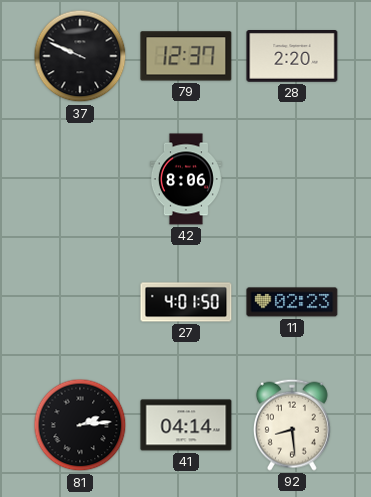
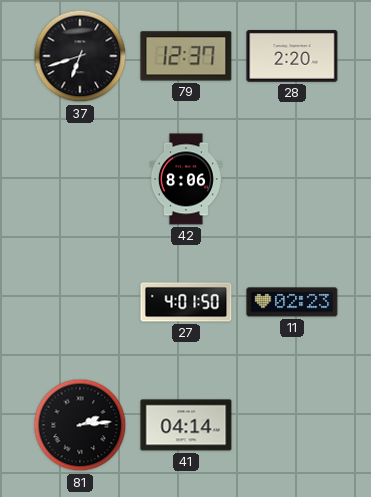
37: 9:49 -> 6:42 (80, 56)
92: 8:29 -> none (292, 425)
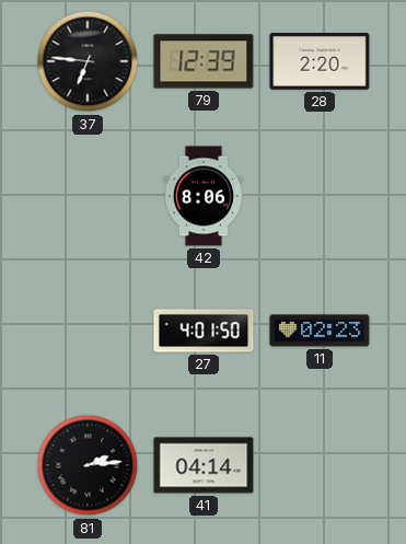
37: 6:42 -> 6:46 (88, 61)
79: 12:37 -> 12:39 (204, 61)
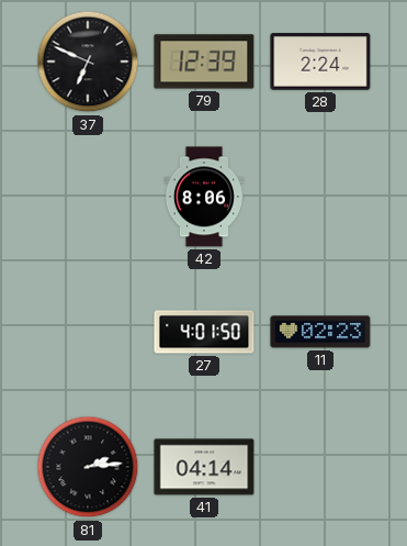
37: 6:46 -> 6:49 (88, 62)
28: 2:20 -> 2:24 (320, 63)
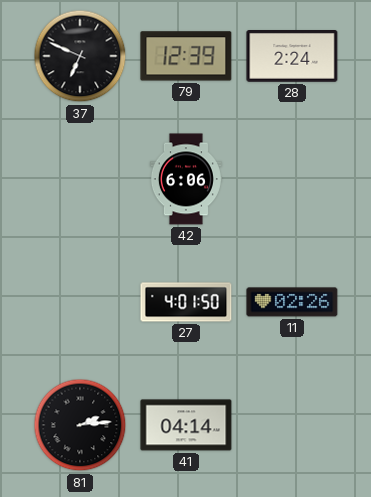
42: 8:06 -> 6:06 (186, 179)
11: 02:23 -> 02:26 (292, 302)
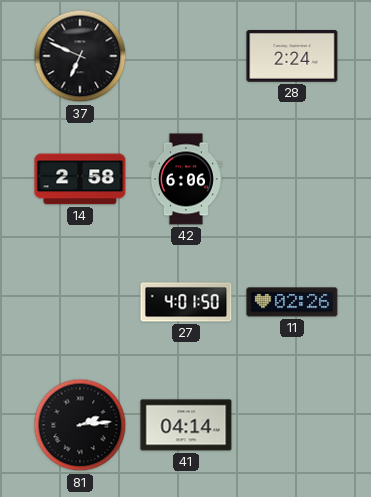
79: 12:39 -> none (186, 56)
14: none -> 2:58 (80, 179)
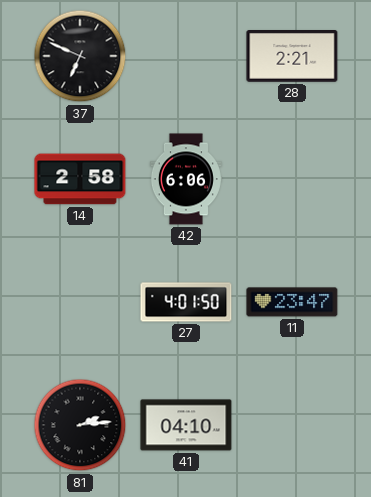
28: 2:24 -> 2:21 (292, 57)
11: 02:26 -> 23:47 (292, 302)
41: 04:14 -> 04:10 (186, 425)
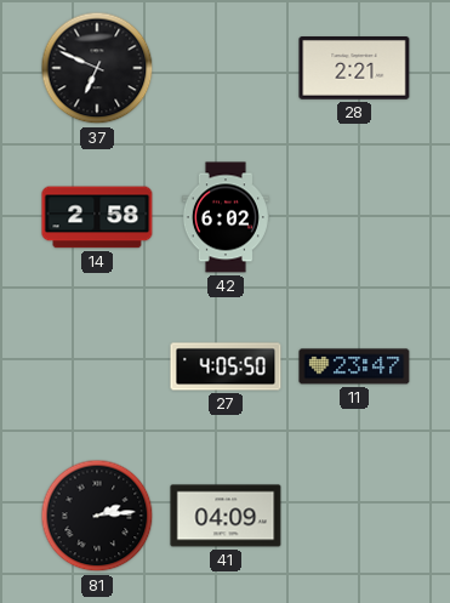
42: 6:06 -> 6:02 (226, 217)
27: 4:01 -> 4:05 (226, 366)
41: 04:10 -> 04:09 (226, 516)
